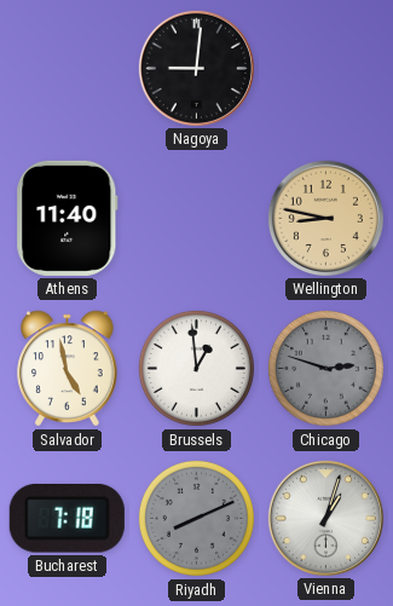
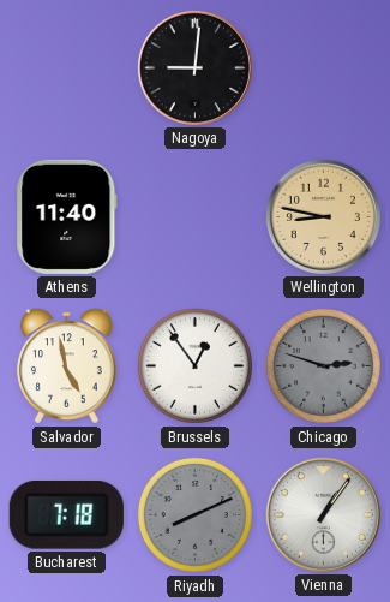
Brussels: 12:59 -> 12:54 (194, 365)
Vienna: 1:03 -> 1:06 (323, 514)
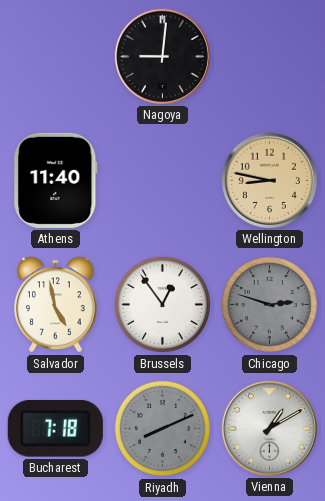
Vienna: 1:06 -> 1:10 (269, 428)
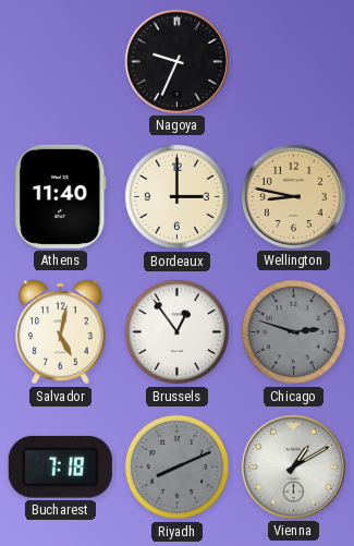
Nagoya: 9:01 -> 9:34 (176, 61)
Bordeaux: none -> 3:00 (176, 196)
Salvador: 4:58 -> 5:02 (61, 332)
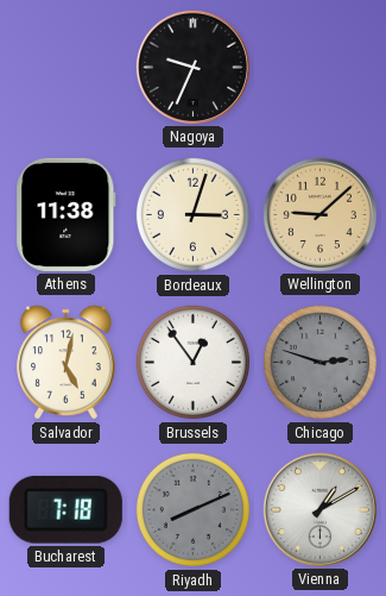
Athens: 11:40 -> 11:38 (67, 214)
Bordeaux: 3:00 -> 3:03 (192, 214)
Wellington: 8:47 -> 9:08 (319, 214)
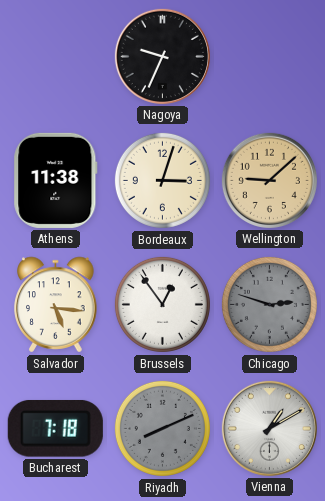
Salvador: 5:02 -> 5:16 (56, 305)
